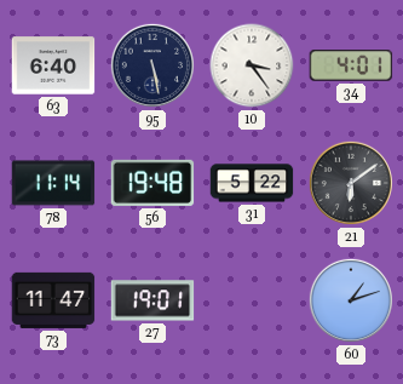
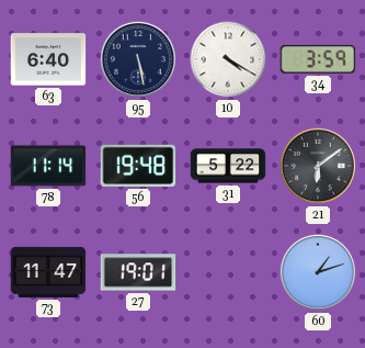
10: 3:24 -> 4:20 (228, 59)
34: 4:01 -> 3:59 (318, 59)
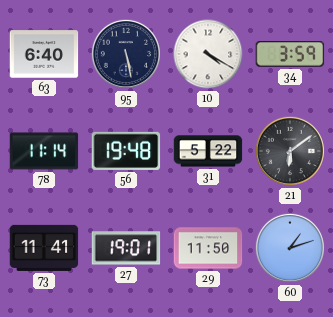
73: 11:47 -> 11:41 (44, 248)
29: none -> 11:50 (208, 248)
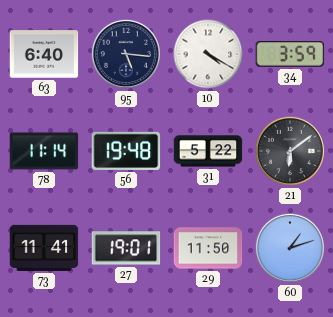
95: 5:28 -> 5:16 (126, 54)
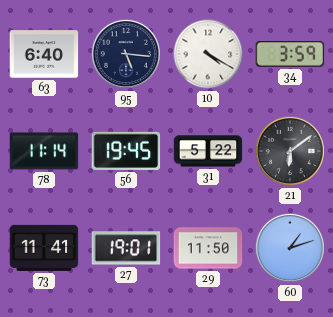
56: 19:48 -> 19:45 (126, 151)
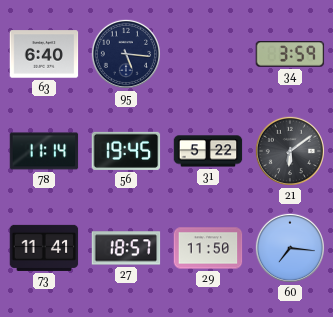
10: 4:20 -> none (208, 54)
27: 19:01 -> 18:57 (126, 248)
60: 1:12 -> 7:16 (290, 248)
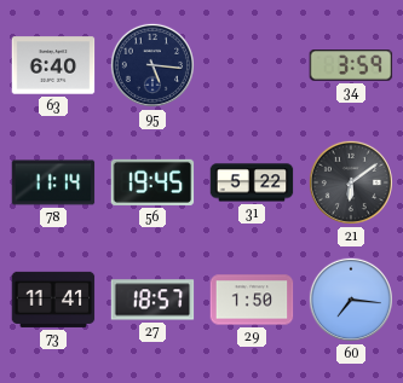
29: 11:50 -> 1:50 (252, 300)
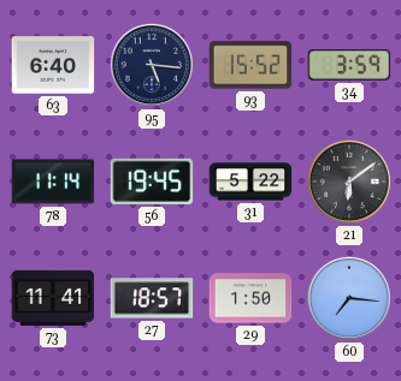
93: none -> 15:52 (250, 65)
